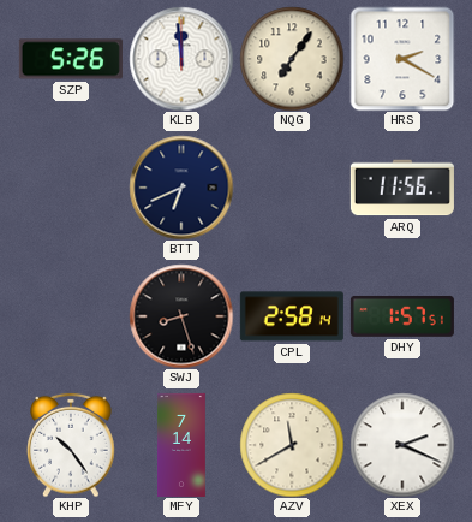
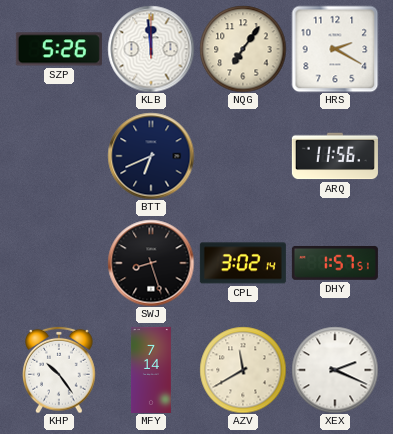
CPL: 2:58 -> 3:02 (243, 263)
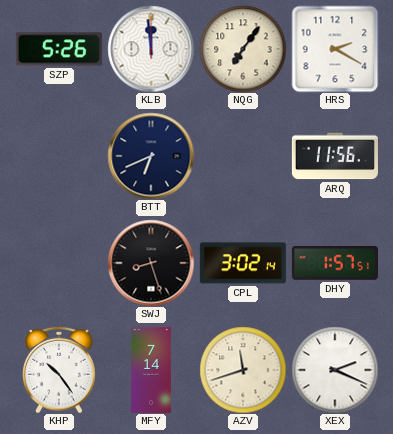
AZV: 11:40 -> 11:42 (243, 370)
